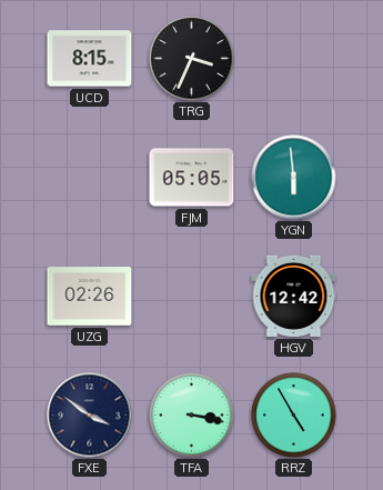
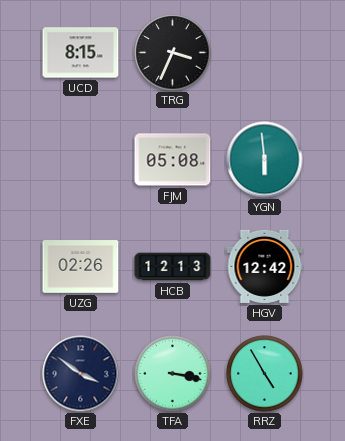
FJM: 05:05 -> 05:08 (173, 160)
HCB: none -> 12:13 (173, 267)
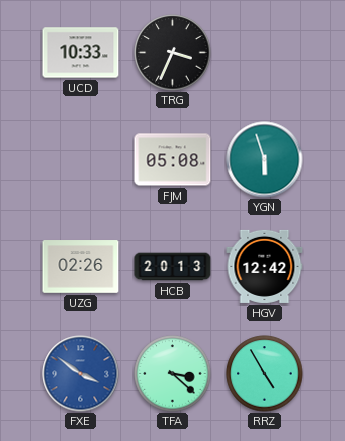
UCD: 8:15 -> 10:33 (81, 53)
YGN: 5:59 -> 5:57 (265, 160)
HCB: 12:13 -> 20:13 (173, 267)
FXE dial: navy -> blue (81, 374)
TFA: 3:17 -> 3:22 (173, 374)
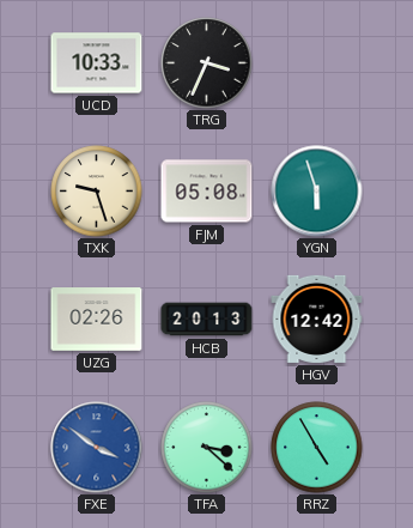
TXK: none -> 9:27 (97, 192)
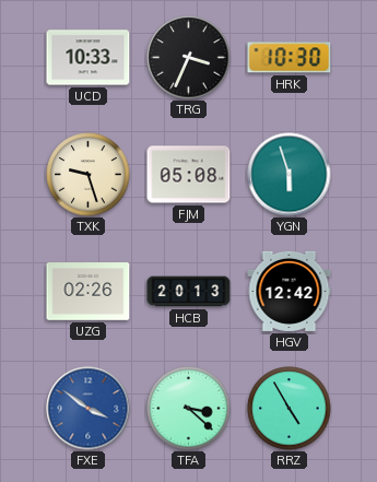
HRK: none -> 10:30 (290, 58)
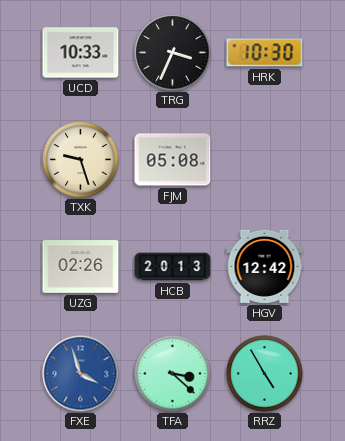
YGN: 5:57 -> none (290, 175)
FXE: 3:51 -> 3:57 (81, 374)
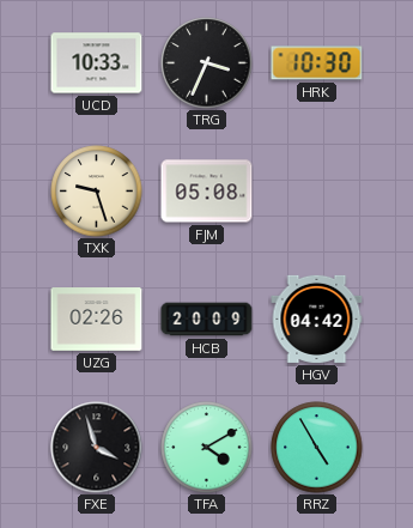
HCB: 20:13 -> 20:09 (207, 320)
HGV: 12:42 -> 04:42 (317, 318)
FXE dial: blue -> black (97, 448)
TFA: 3:22 -> 4:10 (207, 448)
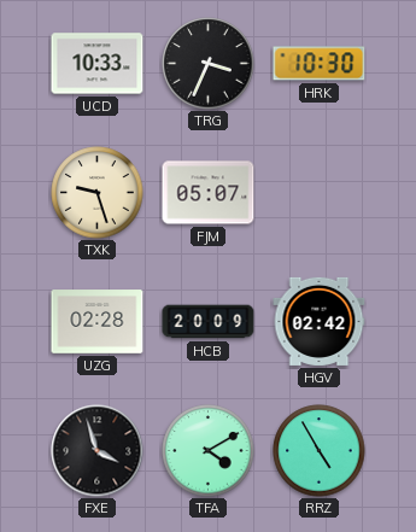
FJM: 05:08 -> 05:07 (209, 193)
UZG: 02:26 -> 02:28 (98, 322)
HGV: 04:42 -> 02:42 (320, 321)
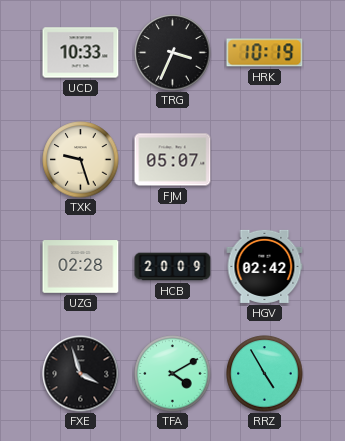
HRK: 10:30 -> 10:19 (265, 53)
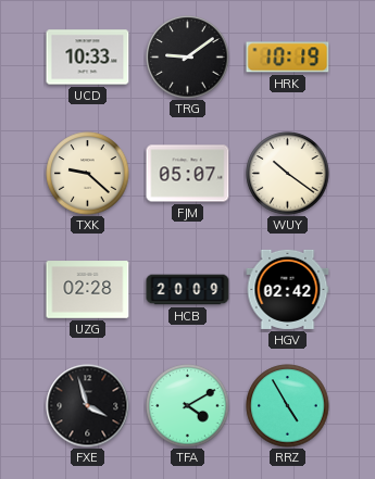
TRG: 3:34 -> 9:09 (188, 58)
TXK: 9:27 -> 9:22 (88, 174)
WUY: none -> 10:21 (288, 174)
